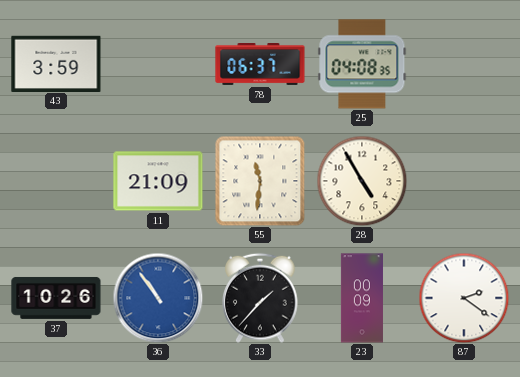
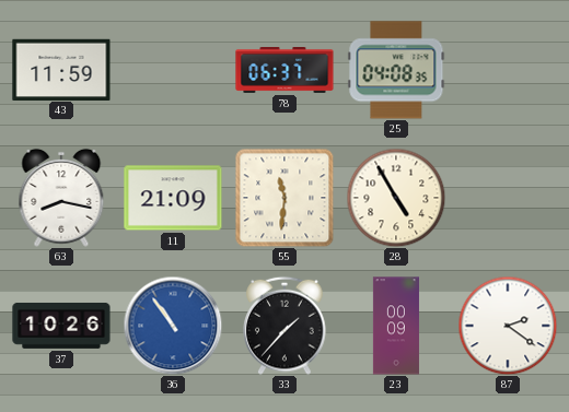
43: 3:59 -> 11:59 (61, 69)
63: none -> 8:17 (61, 198)
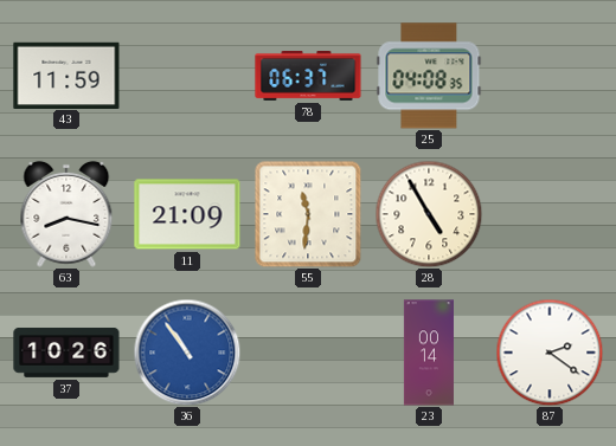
33: 1:37 -> none (284, 326)
23: 00:09 -> 00:14 (429, 353)
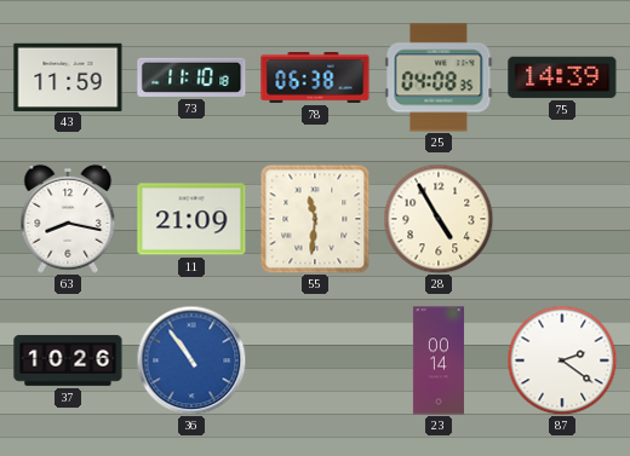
73: none -> 11:10 (191, 77)
78: 06:37 -> 06:38 (315, 79)
75: none -> 14:39 (562, 77)
